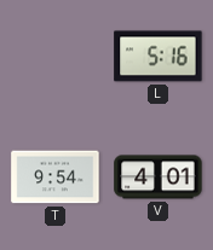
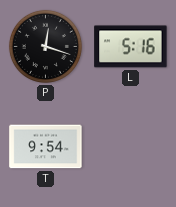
P: none -> 12:18 (45, 46)
V: 4:01 -> none (159, 178)
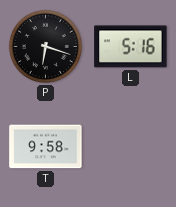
P: 12:18 -> 6:18 (45, 46)
T: 9:54 -> 9:58 (46, 147)
